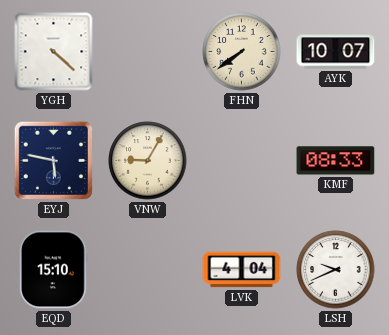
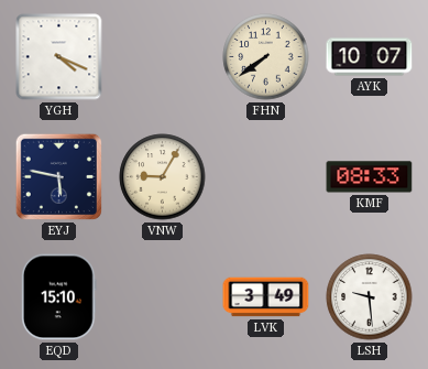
YGH: 4:22 -> 4:19 (59, 57)
LVK: 4:04 -> 3:49 (266, 297)
LSH: 9:41 -> 9:29 (370, 297)
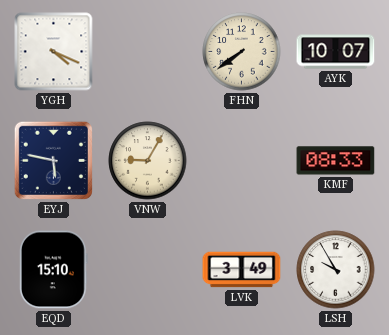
LSH: 9:29 -> 9:55 (336, 270)
